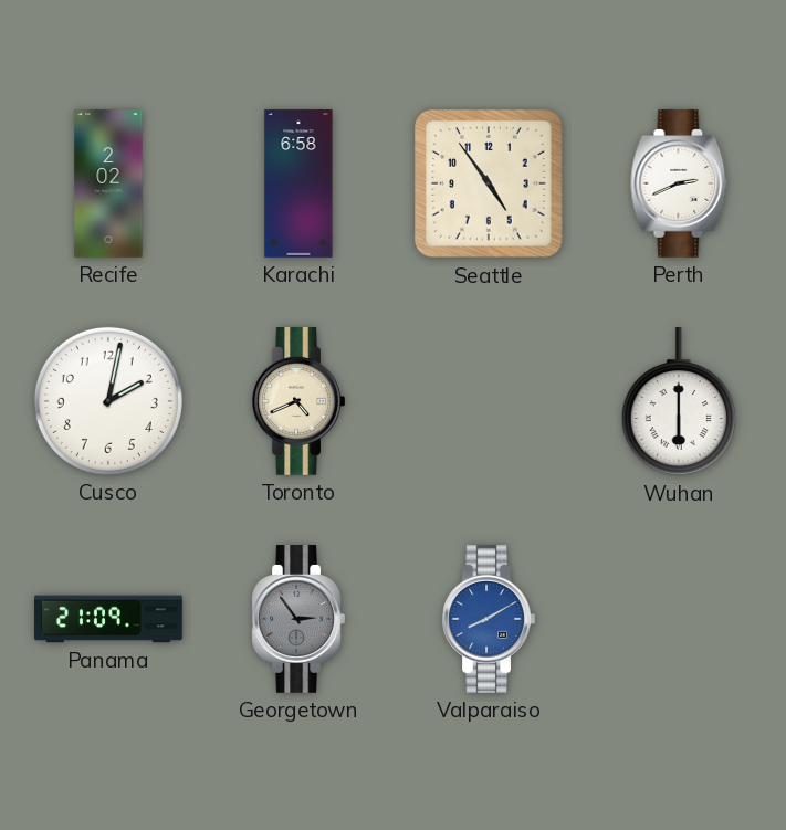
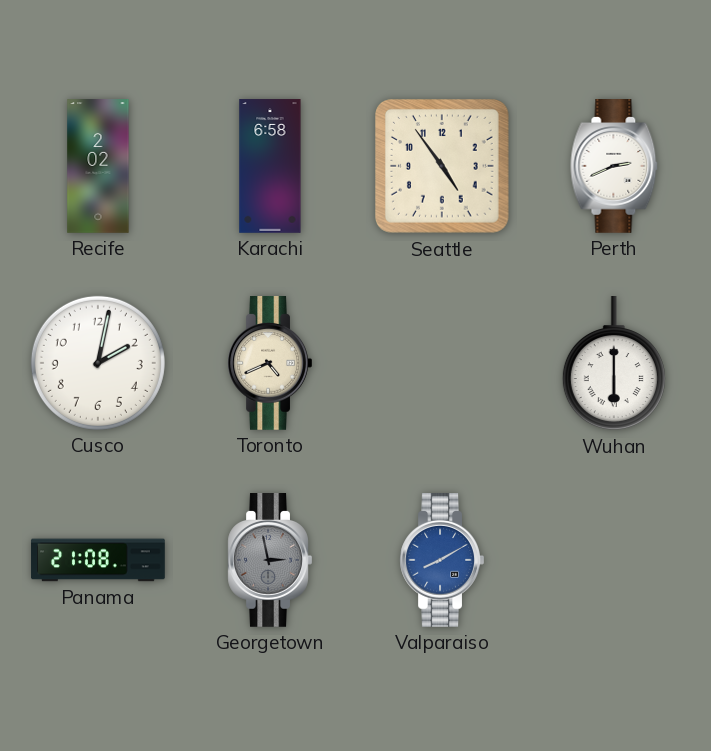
Panama: 21:09 -> 21:08 (98, 560)
Georgetown: 2:54 -> 2:58 (270, 561)
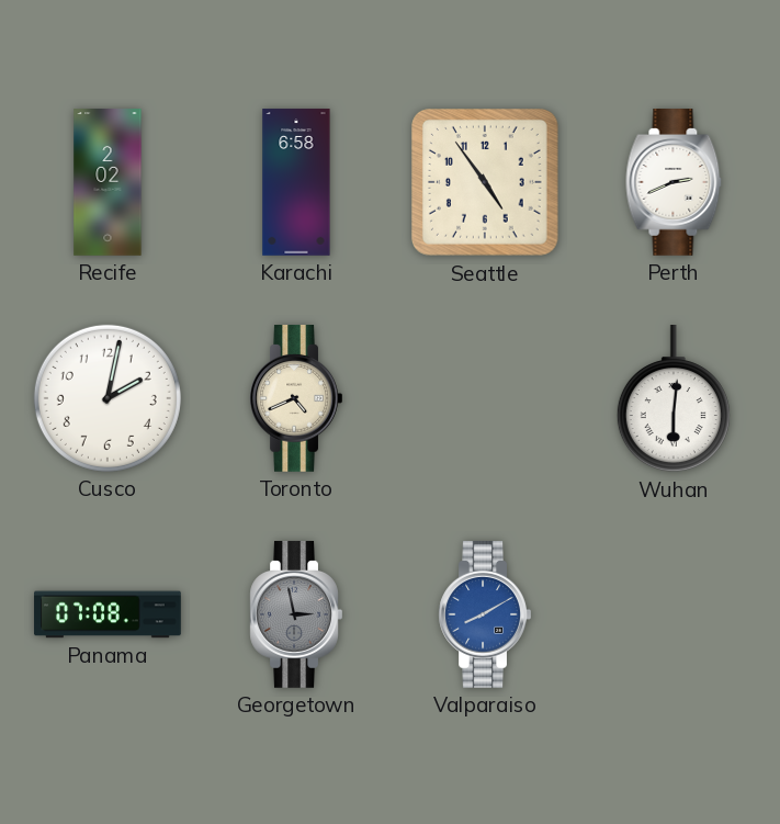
Wuhan: 6:00 -> 6:01 (674, 399)
Panama: 21:08 -> 07:08 (108, 614)
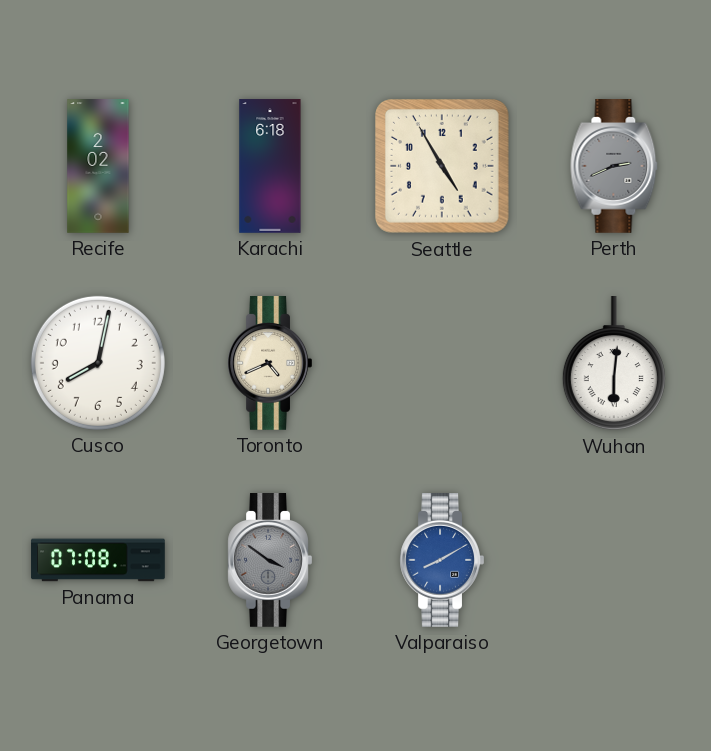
Karachi: 6:58 -> 6:18 (270, 166)
Seattle: 4:54 -> 4:55 (443, 167)
Perth dial: white -> grey (614, 167)
Cusco: 2:02 -> 8:02 (98, 363)
Georgetown: 2:58 -> 3:51 (270, 561)
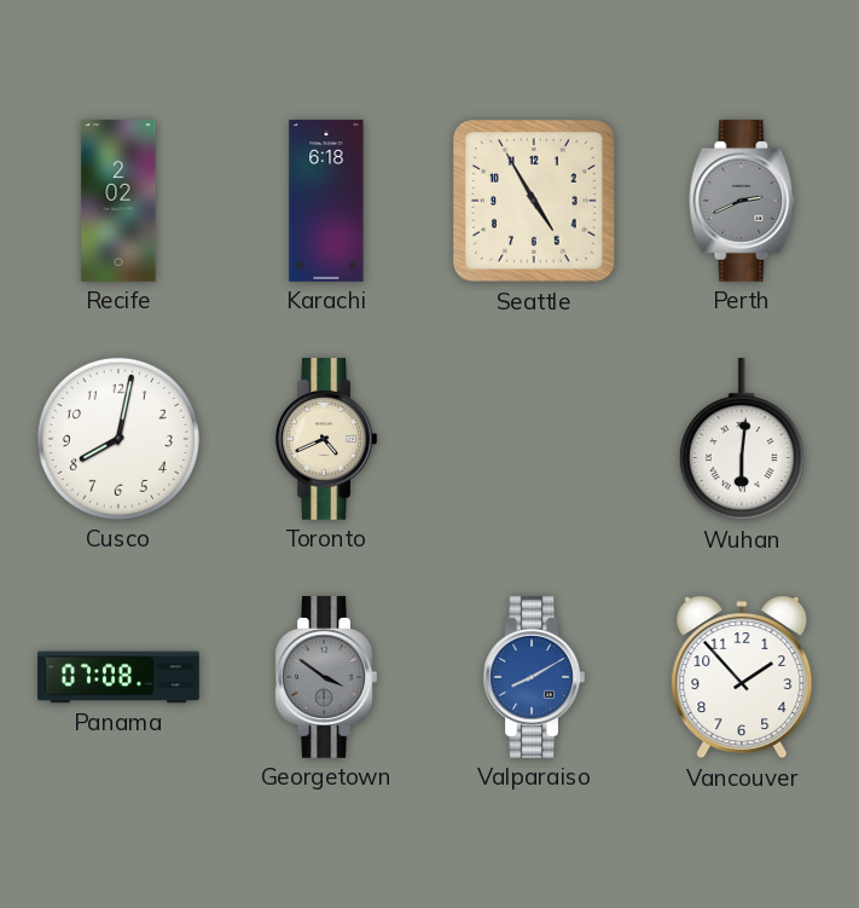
Vancouver: none -> 1:53 (742, 677)
